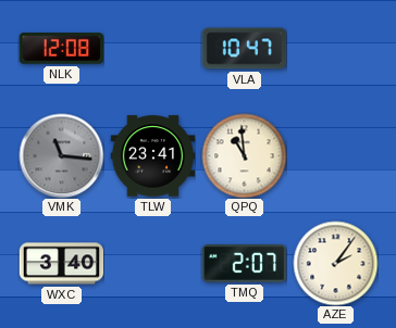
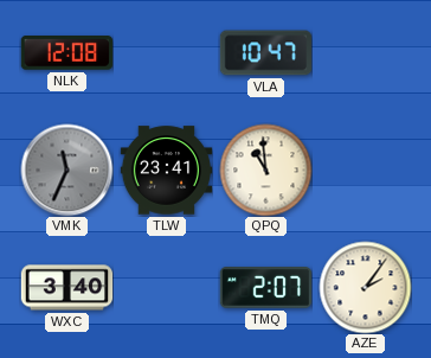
VMK: 11:16 -> 11:34 (66, 170)
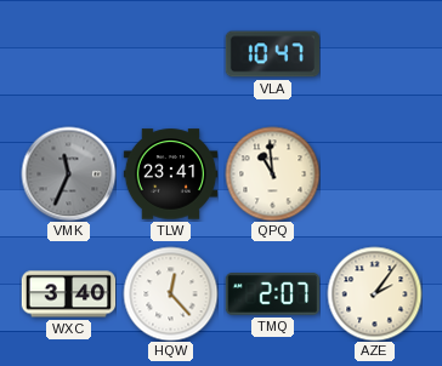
NLK: 12:08 -> none (66, 53)
HQW: none -> 12:23 (170, 293)
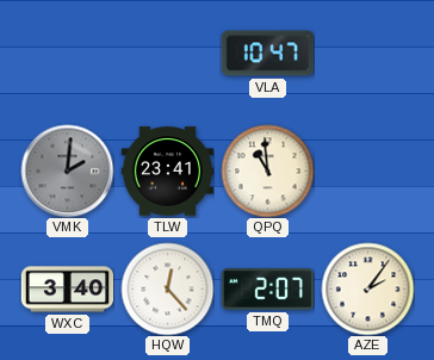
VMK: 11:34 -> 2:01 (67, 170)
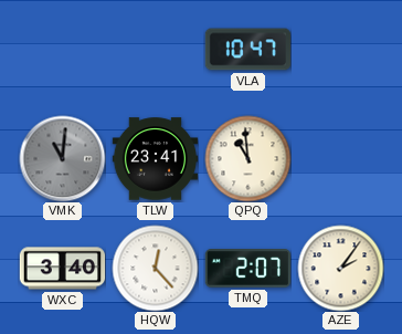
VMK: 2:01 -> 11:01 (62, 158)
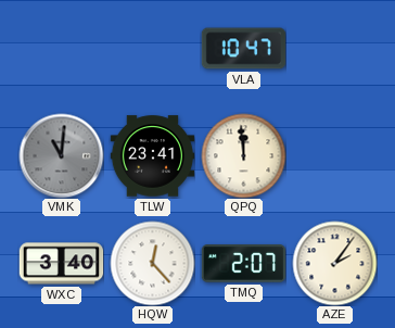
QPQ: 10:59 -> 11:59 (243, 155)
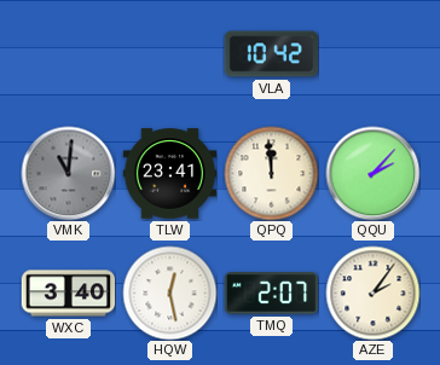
VLA: 10:47 -> 10:42 (271, 54)
QQU: none -> 2:07 (372, 173)
HQW: 12:23 -> 12:28 (169, 292)
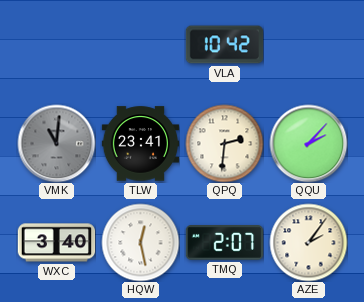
QPQ: 11:59 -> 2:31 (224, 143)
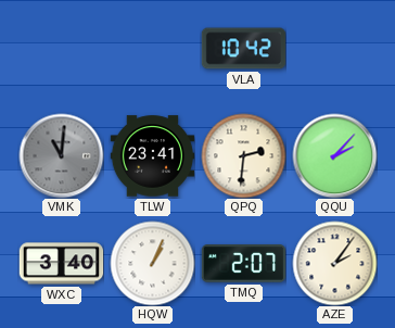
HQW: 12:28 -> 1:04 (152, 263)
